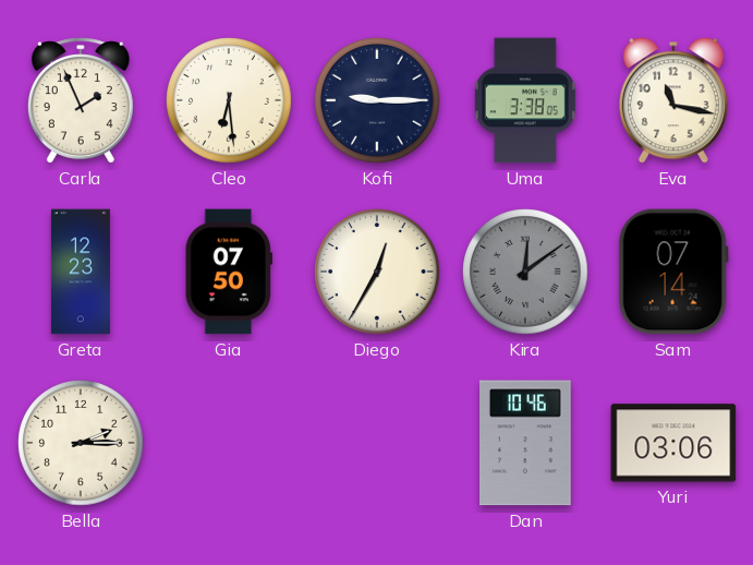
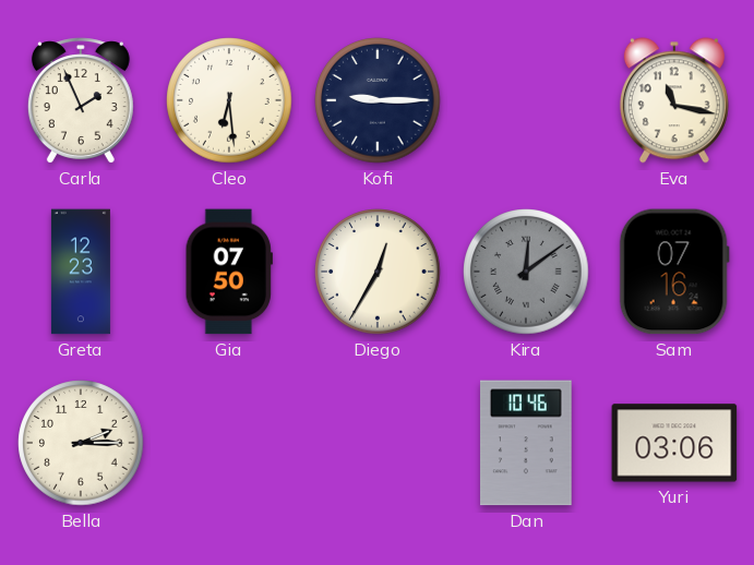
Uma: 3:38 -> none (525, 100)
Sam: 07:14 -> 07:16 (674, 272)
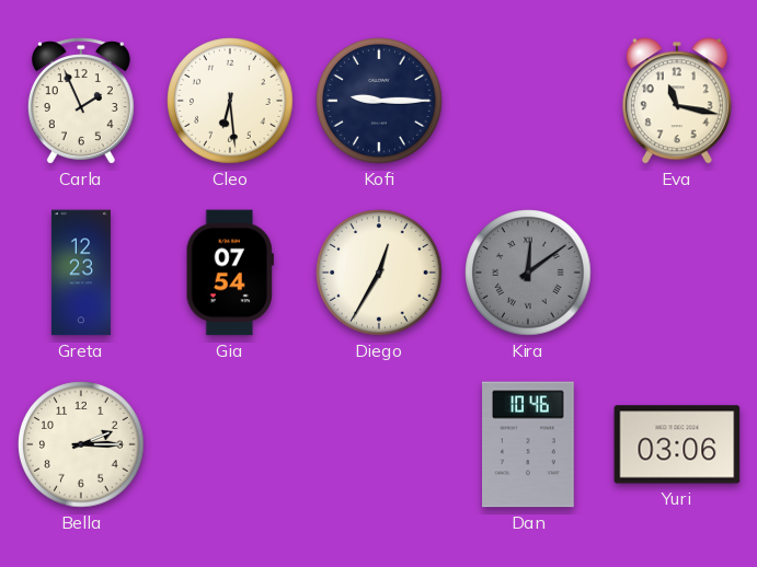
Gia: 07:50 -> 07:54 (230, 273)
Sam: 07:16 -> none (674, 272)
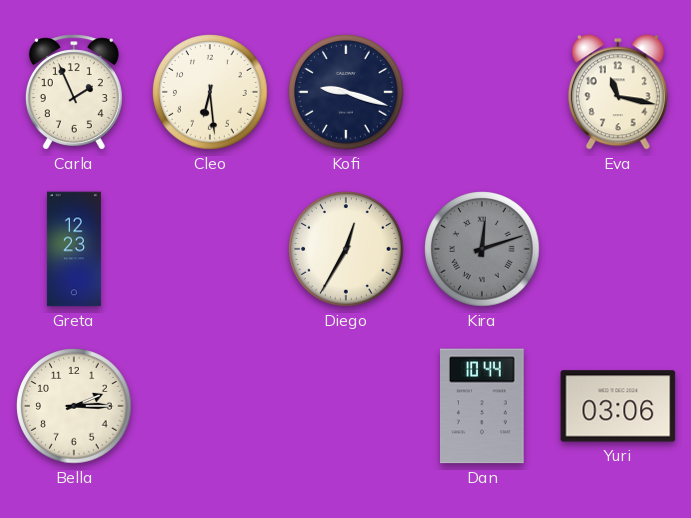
Kofi: 9:15 -> 9:18 (346, 92)
Gia: 07:54 -> none (230, 273)
Kira: 12:09 -> 12:12 (482, 249)
Dan: 10:46 -> 10:44 (483, 406)
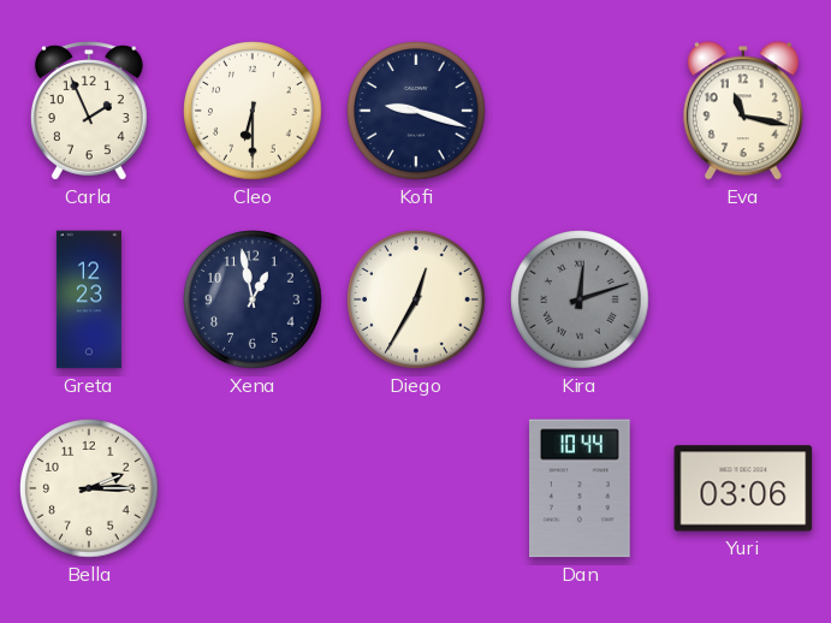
Cleo: 6:29 -> 6:30 (253, 111)
Xena: none -> 12:58 (253, 299)
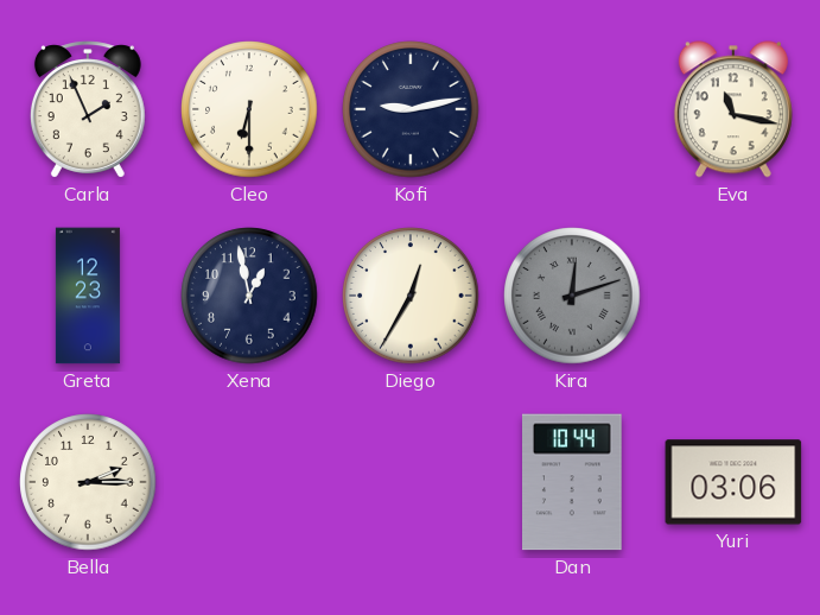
Kofi: 9:18 -> 9:13 (411, 109)
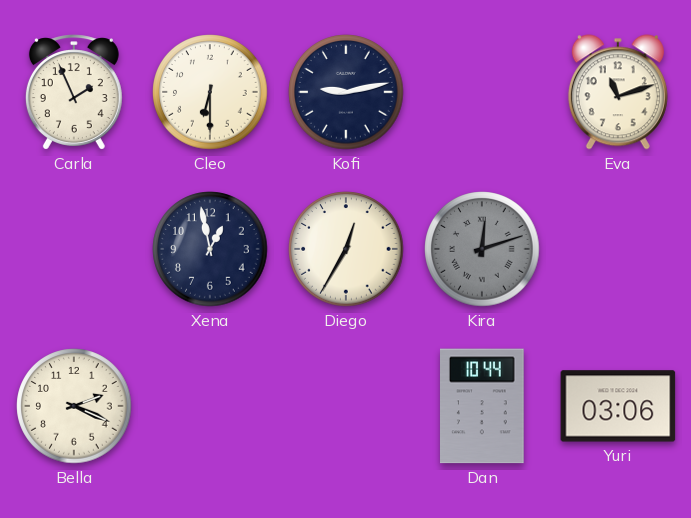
Eva: 11:17 -> 11:12 (618, 92)
Greta: 12:23 -> none (88, 296)
Bella: 2:15 -> 2:19 (74, 406)
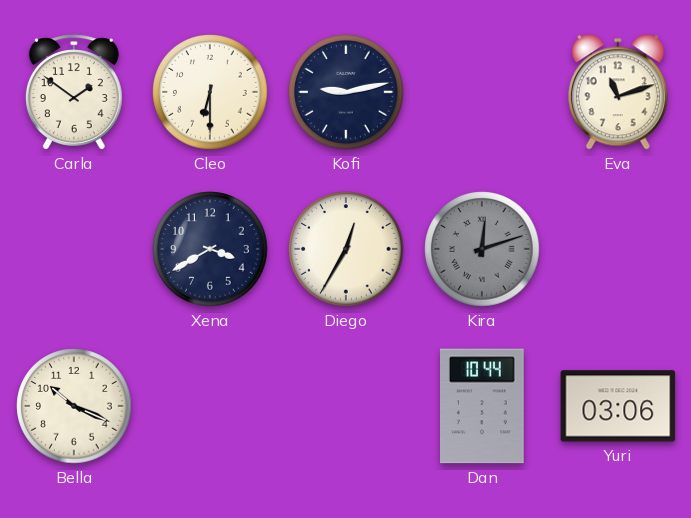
Carla: 1:56 -> 1:51 (74, 92)
Xena: 12:58 -> 3:40 (210, 249)
Bella: 2:19 -> 10:19 (74, 406)
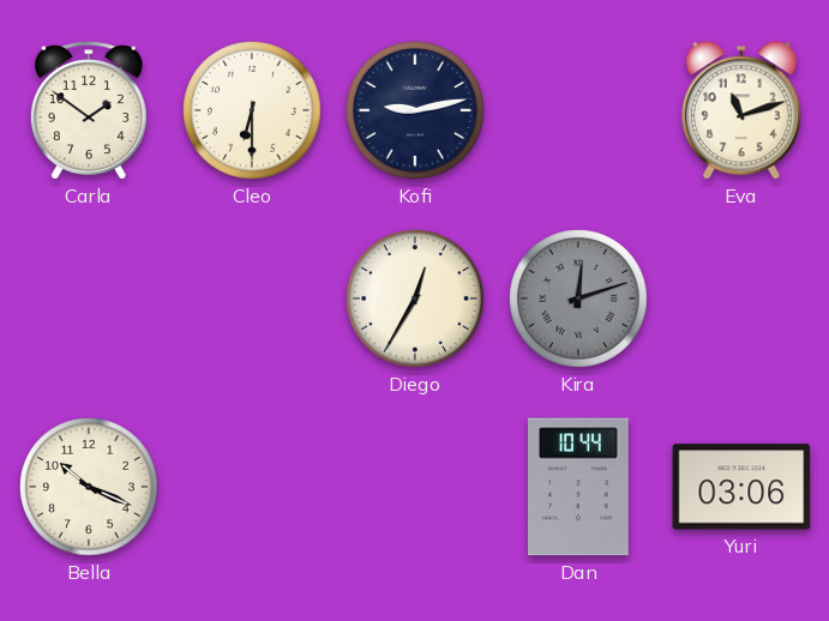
Xena: 3:40 -> none (210, 249)
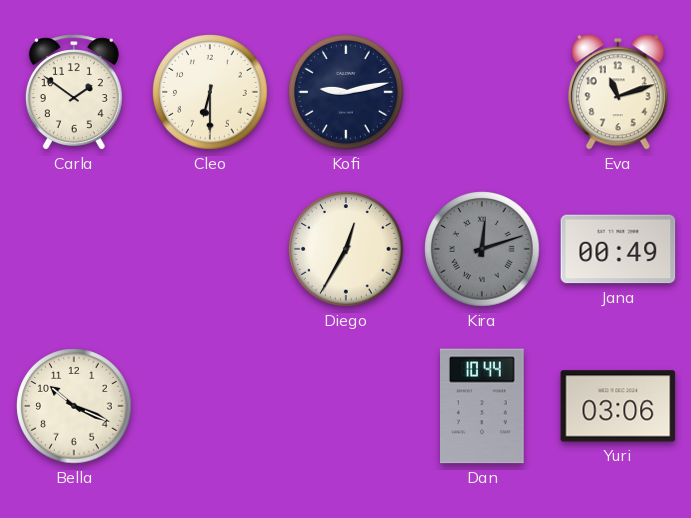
Jana: none -> 00:49 (618, 249)
